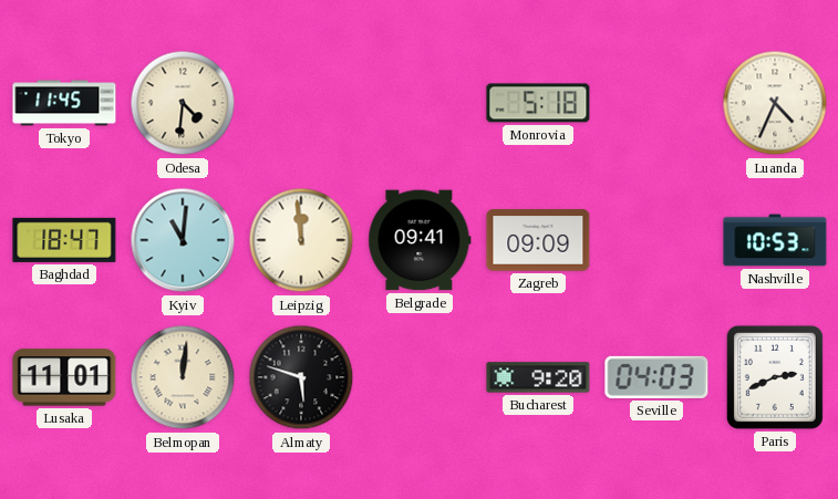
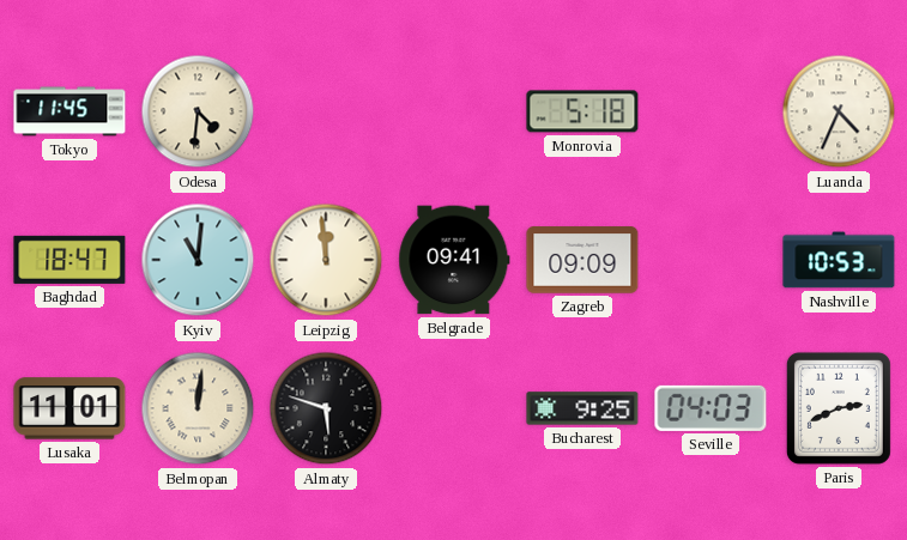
Bucharest: 9:20 -> 9:25 (582, 408)
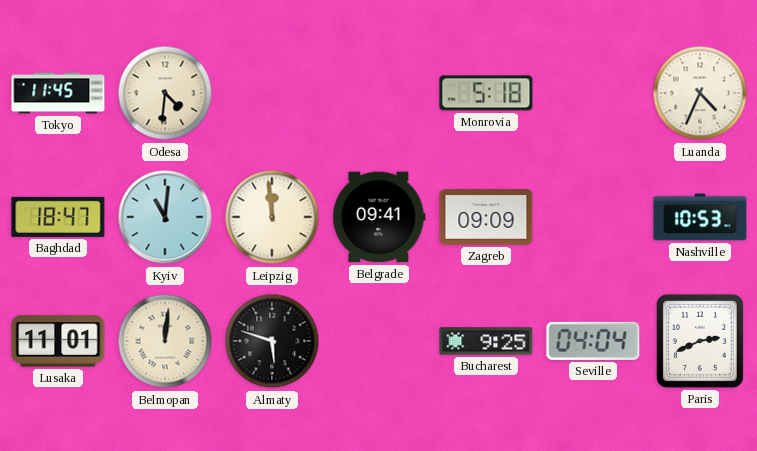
Seville: 04:03 -> 04:04 (593, 341)
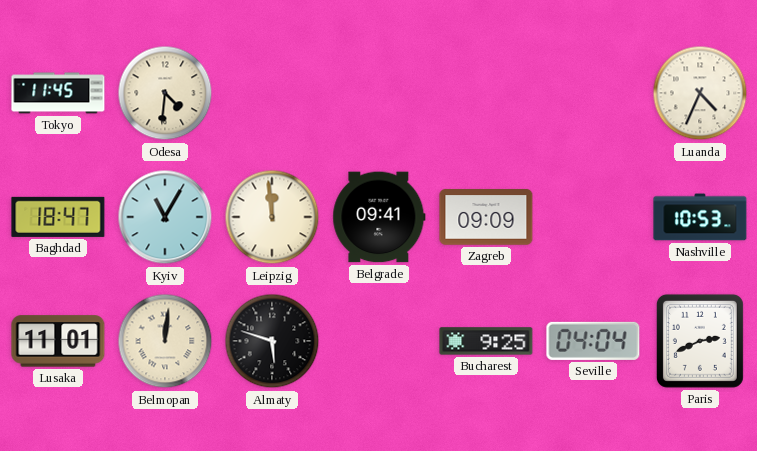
Monrovia: 5:18 -> none (486, 93)
Kyiv: 11:01 -> 11:05 (165, 217)
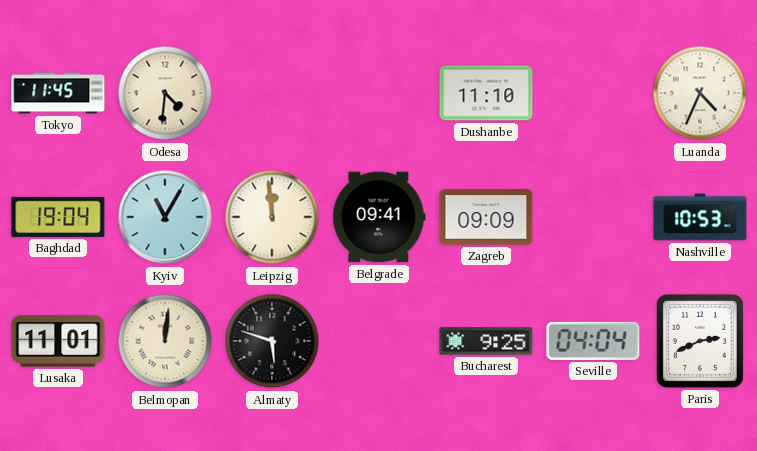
Dushanbe: none -> 11:10 (486, 93)
Baghdad: 18:47 -> 19:04 (58, 217)
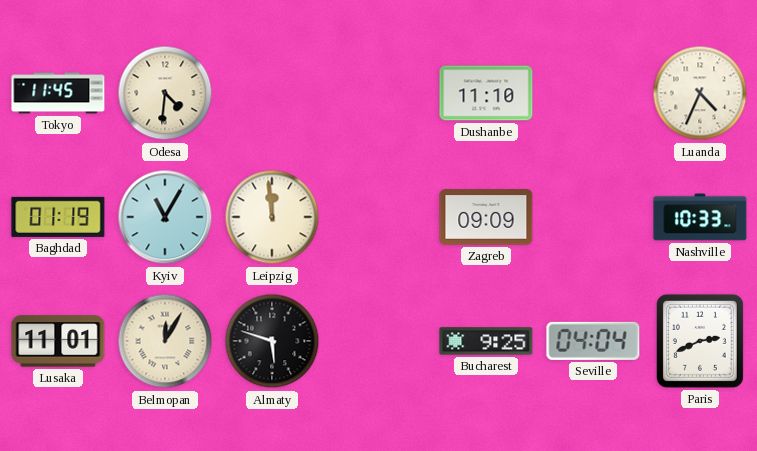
Baghdad: 19:04 -> 01:19 (58, 217)
Belgrade: 09:41 -> none (379, 217)
Nashville: 10:53 -> 10:33 (700, 217)
Belmopan: 12:01 -> 12:05 (165, 341)
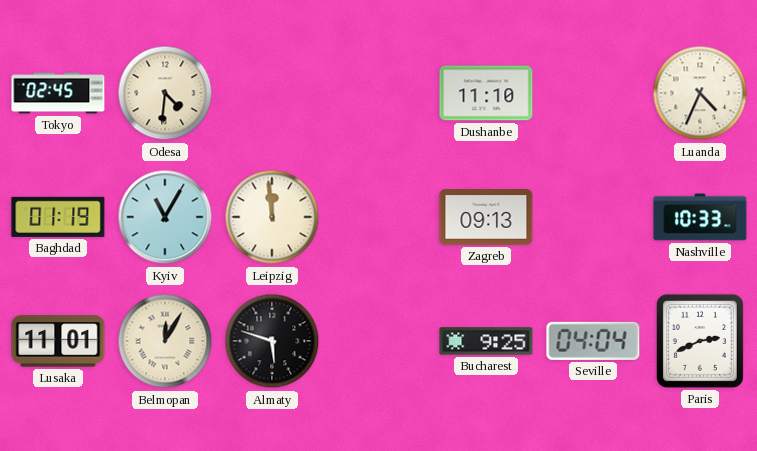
Tokyo: 11:45 -> 02:45 (58, 93)
Zagreb: 09:09 -> 09:13 (486, 217)
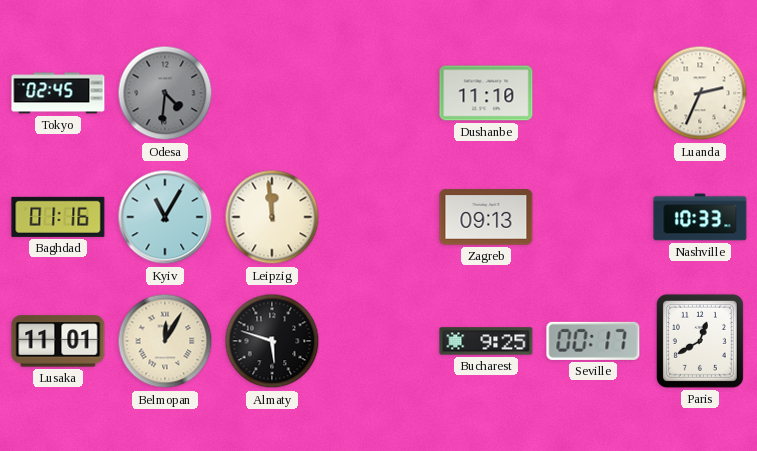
Odesa dial: cream -> grey (165, 93)
Luanda: 4:34 -> 2:34 (700, 93)
Baghdad: 01:19 -> 01:16 (58, 217)
Seville: 04:04 -> 00:17 (593, 341)
Paris: 2:41 -> 12:40 (700, 341)
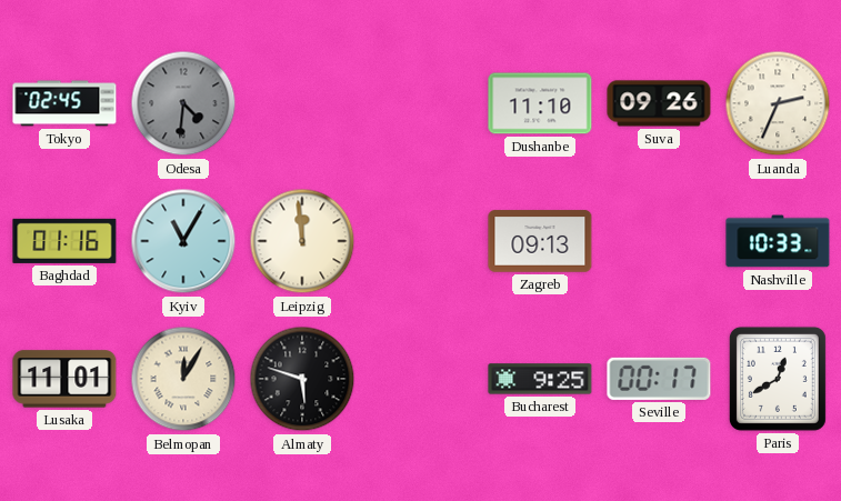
Suva: none -> 09:26 (659, 103)
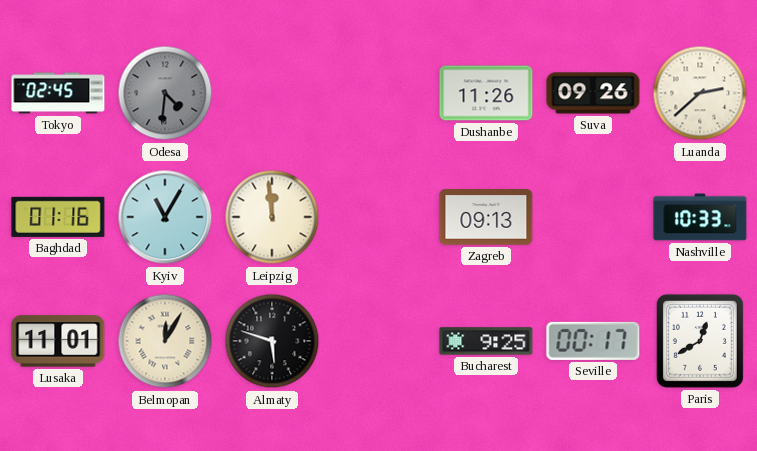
Dushanbe: 11:10 -> 11:26 (486, 93)
Luanda: 2:34 -> 2:38 (700, 93)
